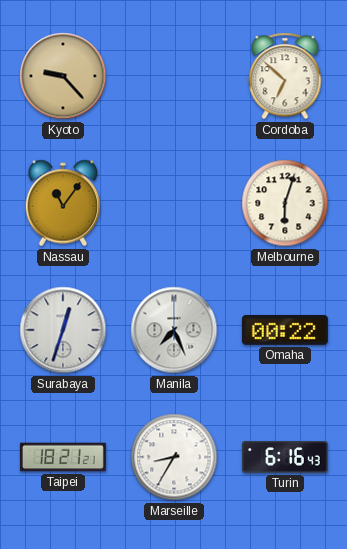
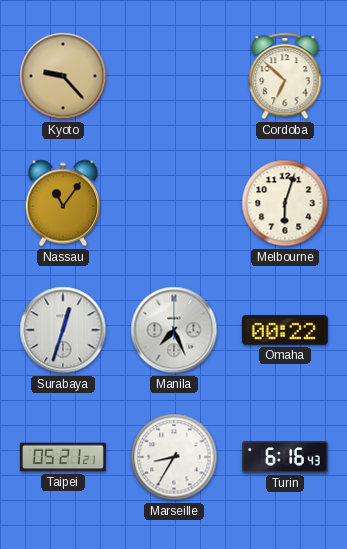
Taipei: 18:21 -> 05:21 (63, 457)
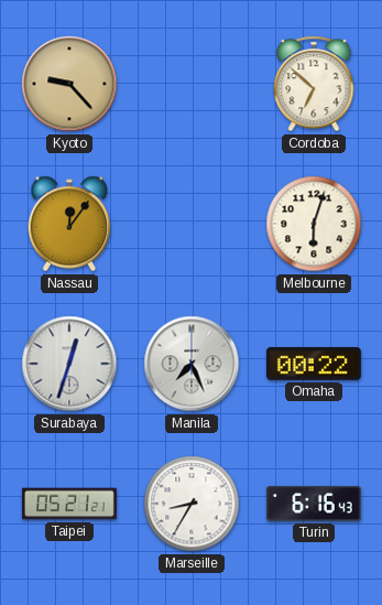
Nassau: 11:06 -> 12:06 (69, 224)
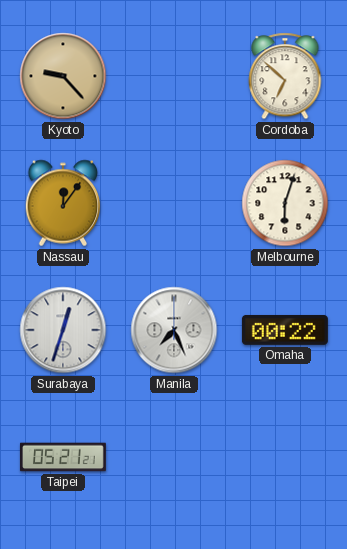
Marseille: 8:35 -> none (192, 504)
Turin: 6:16 -> none (314, 504)
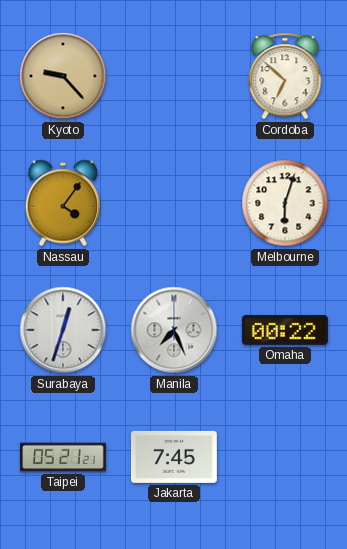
Nassau: 12:06 -> 4:06 (63, 203)
Jakarta: none -> 7:45 (174, 457)
